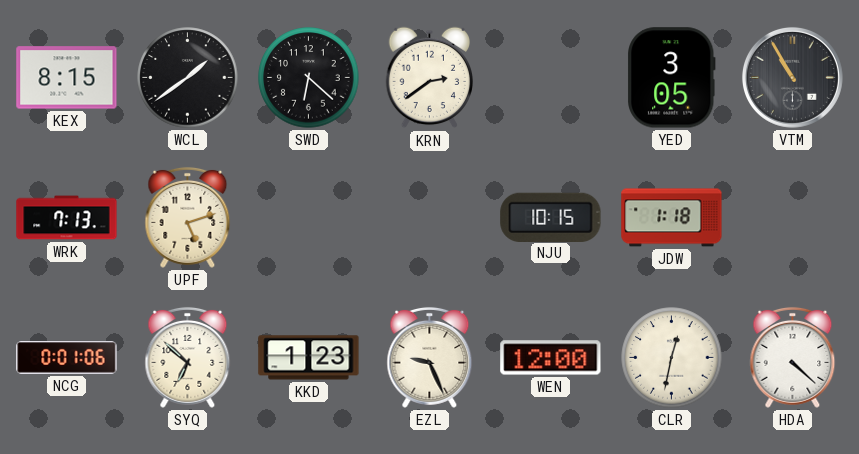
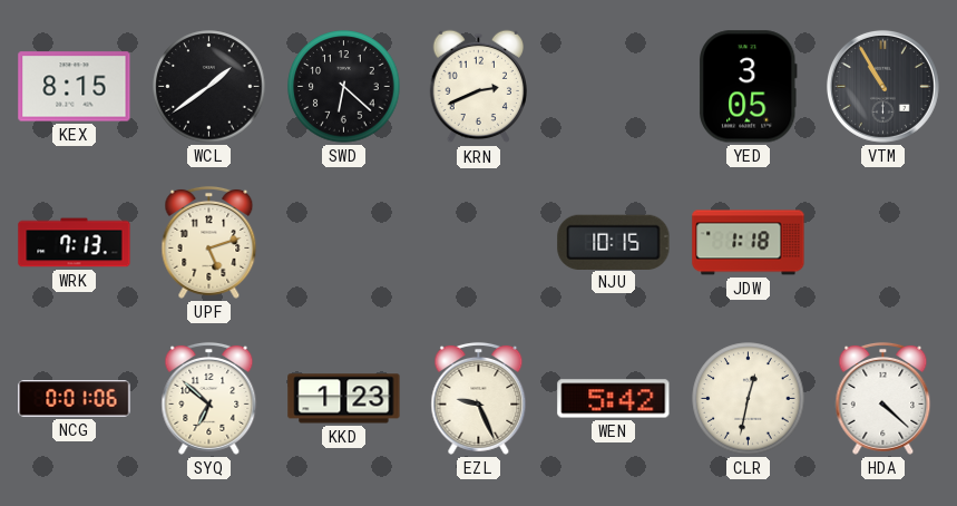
KRN: 2:39 -> 2:41 (478, 87)
WEN: 12:00 -> 5:42 (614, 399)
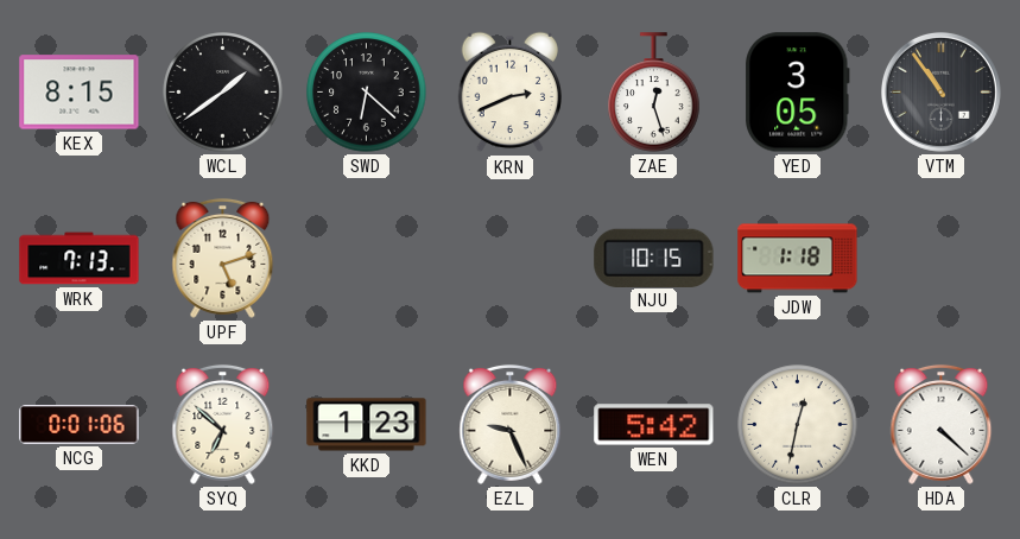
ZAE: none -> 12:27 (654, 93)
VTM: 10:55 -> 10:54 (940, 91)
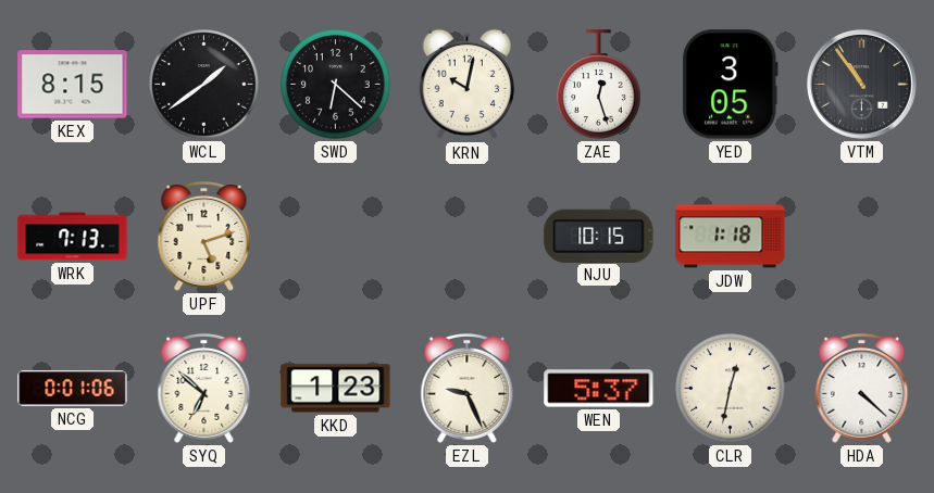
KRN: 2:41 -> 10:02 (466, 85)
WEN: 5:42 -> 5:37 (599, 389)
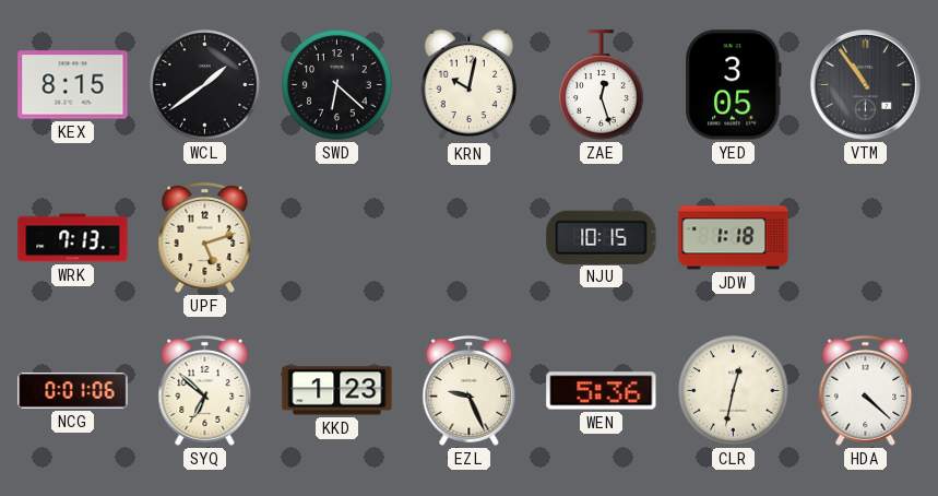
WEN: 5:37 -> 5:36 (602, 391)
